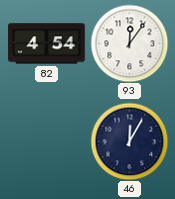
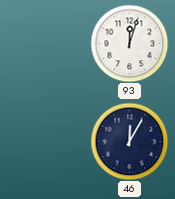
82: 4:54 -> none (47, 44)
93: 12:06 -> 12:03 (129, 43)
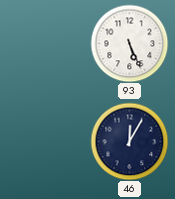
93: 12:03 -> 5:26 (129, 43)
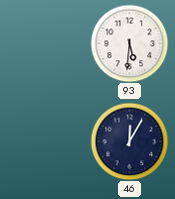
93: 5:26 -> 5:31 (129, 43)
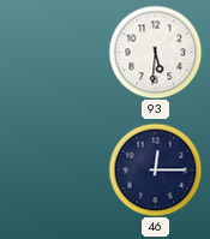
46: 12:05 -> 12:15 (155, 169)
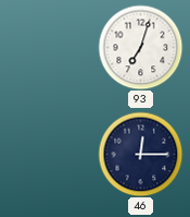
93: 5:31 -> 7:03 (140, 47)
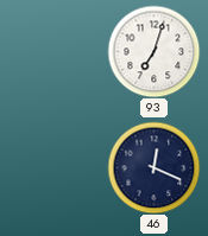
46: 12:15 -> 12:19 (153, 167)
